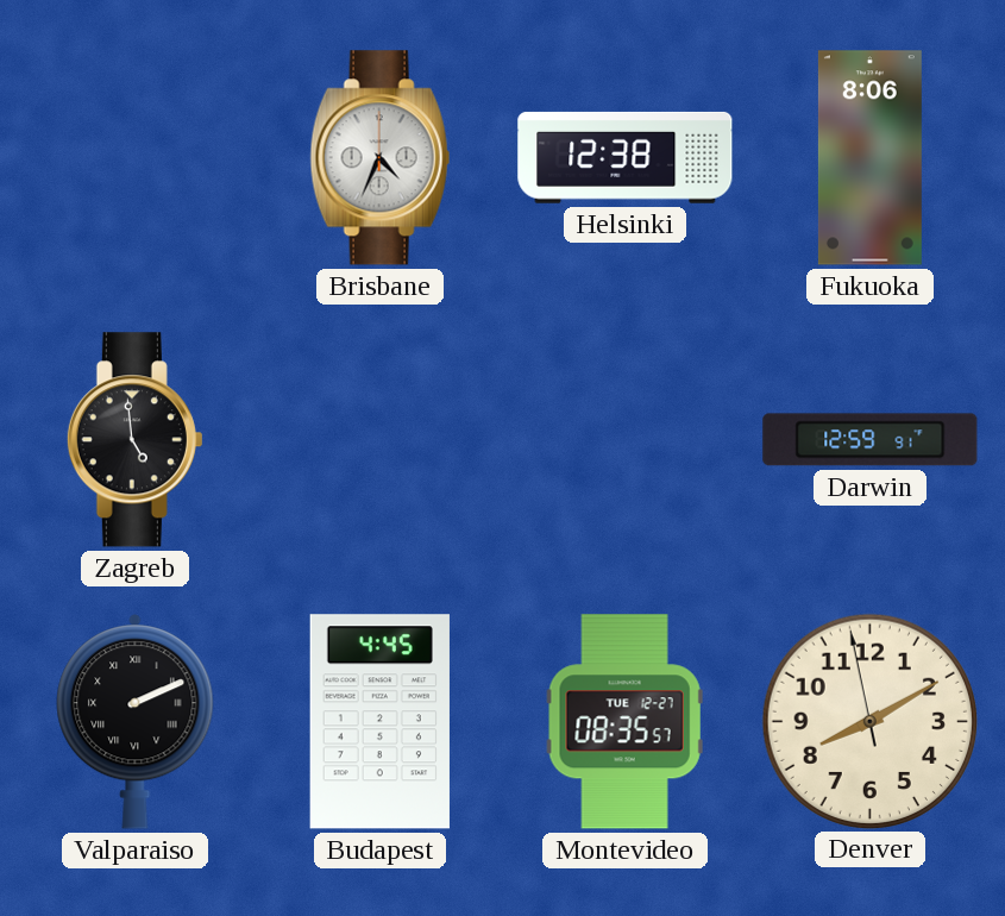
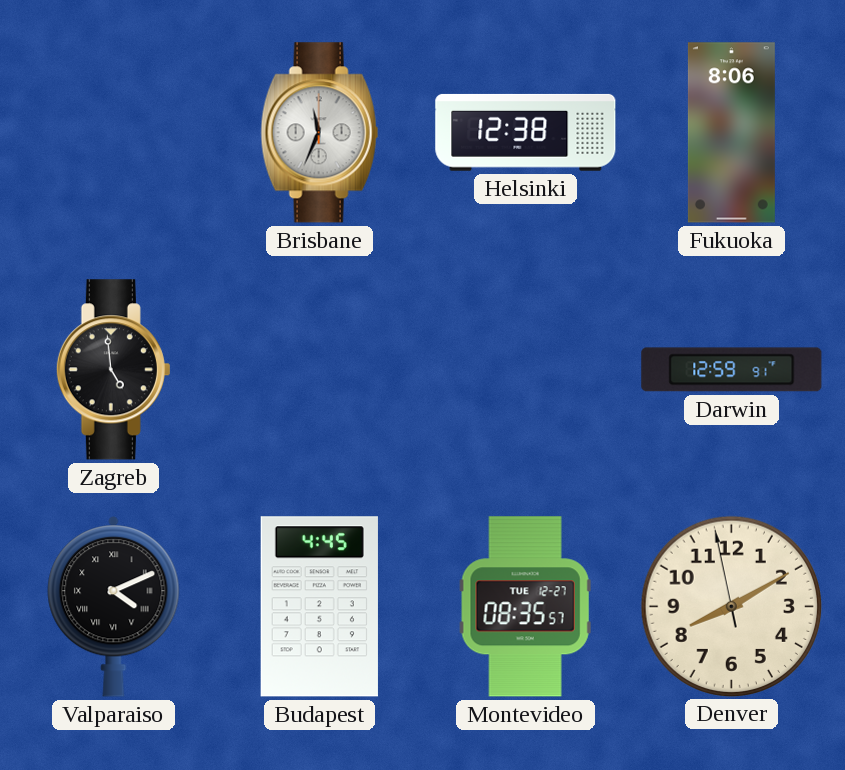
Brisbane: 4:34 -> 11:34 (320, 133)
Valparaiso: 2:11 -> 4:11 (114, 607)
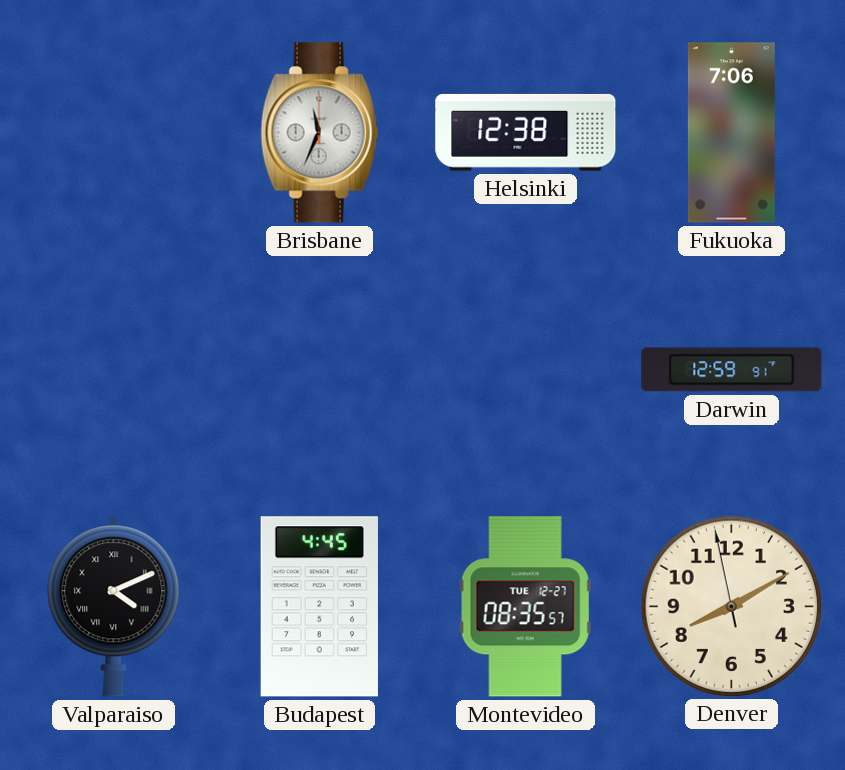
Fukuoka: 8:06 -> 7:06 (731, 133)
Zagreb: 4:59 -> none (113, 370)
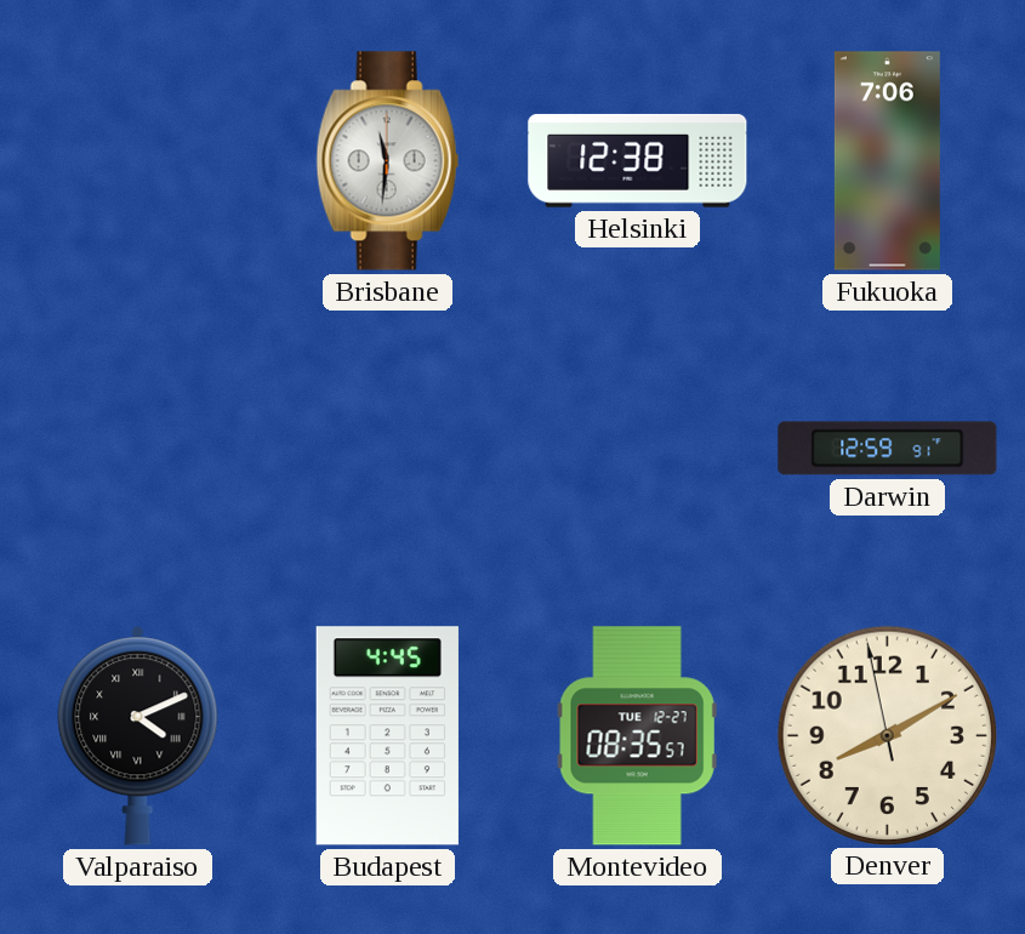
Brisbane: 11:34 -> 11:31 (388, 161)
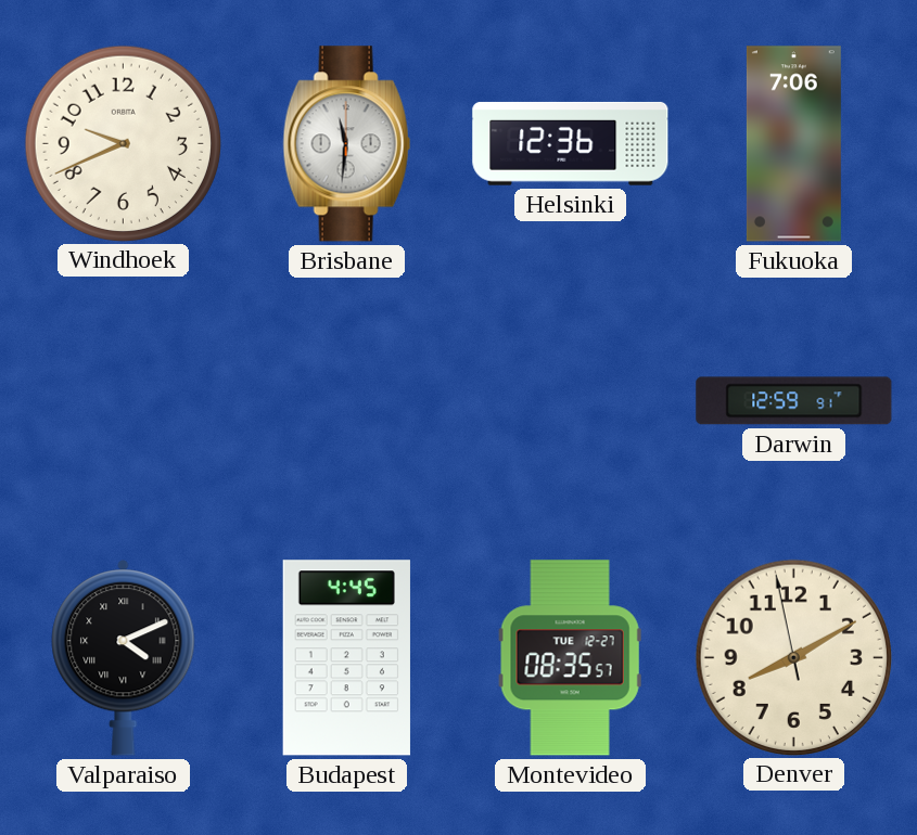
Windhoek: none -> 9:41 (123, 143)
Helsinki: 12:38 -> 12:36 (571, 143)
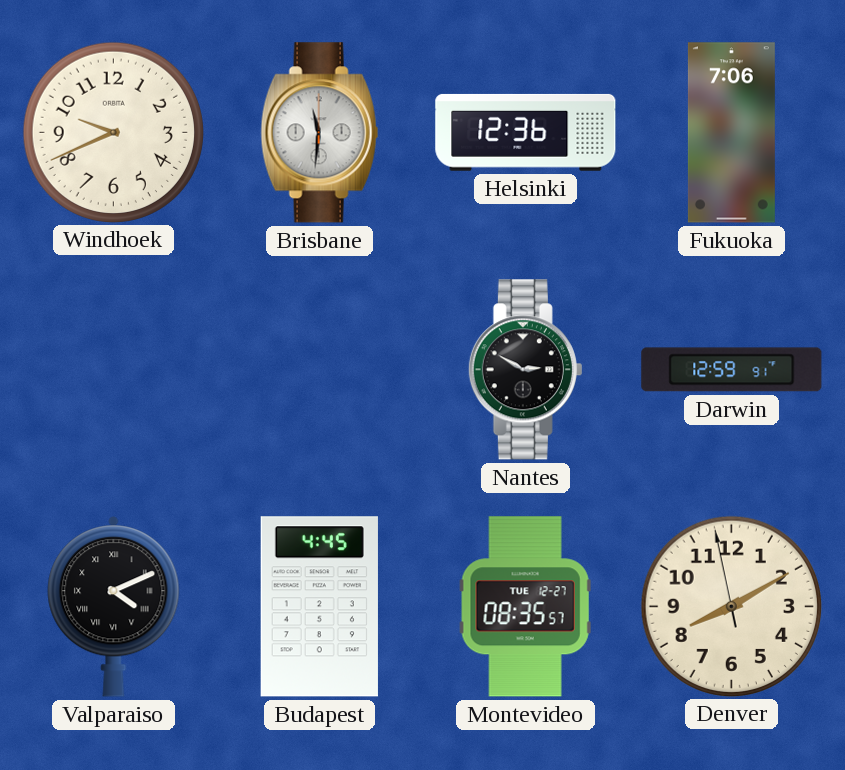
Nantes: none -> 2:50 (525, 370)
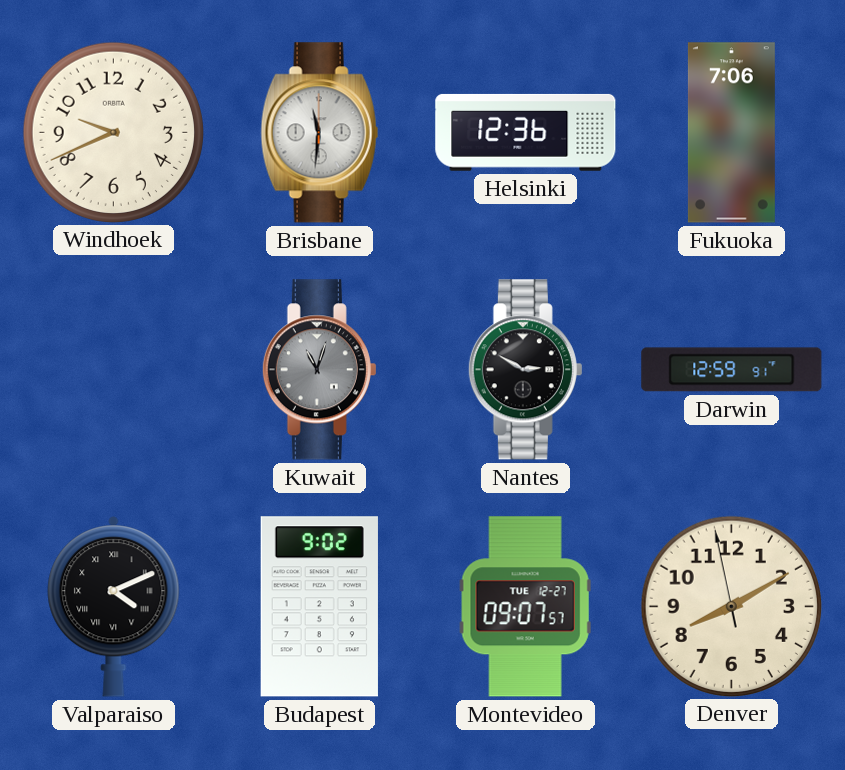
Kuwait: none -> 11:03 (319, 370)
Budapest: 4:45 -> 9:02 (319, 607)
Montevideo: 08:35 -> 09:07 (525, 607)
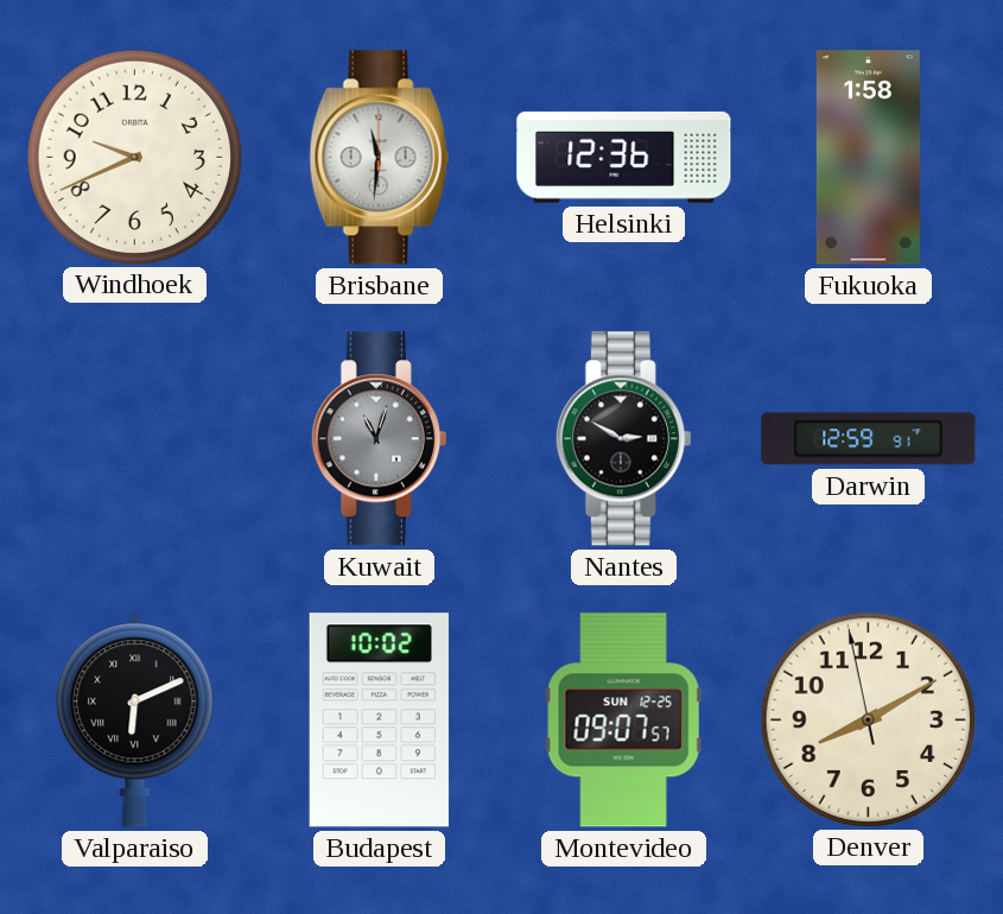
Fukuoka: 7:06 -> 1:58 (868, 158)
Valparaiso: 4:11 -> 6:11 (135, 721)
Budapest: 9:02 -> 10:02 (379, 721)
Montevideo date: TUE 12-27 -> SUN 12-25 (623, 721)
